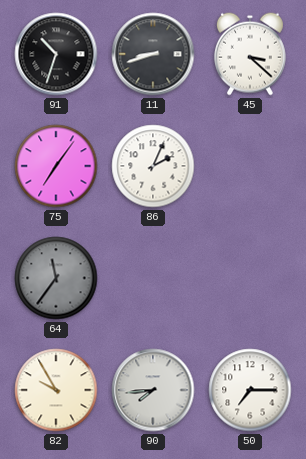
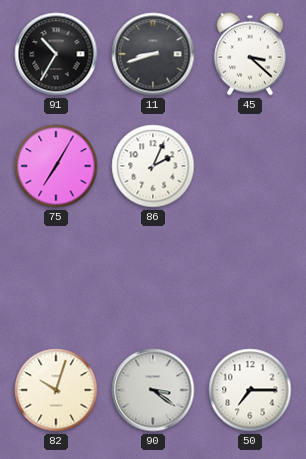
91: 10:33 -> 10:35 (56, 54)
75: 7:06 -> 7:05 (56, 166)
64: 11:36 -> none (56, 278)
82: 9:55 -> 10:03 (56, 390)
90: 7:44 -> 3:21 (153, 390)
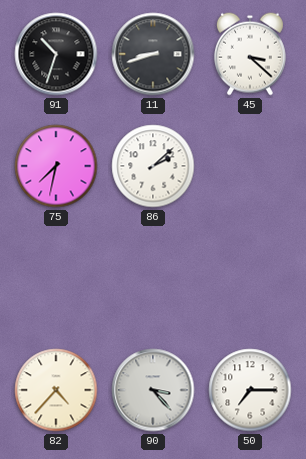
91: 10:35 -> 10:33 (56, 54)
75: 7:05 -> 7:32 (56, 166)
86: 2:04 -> 2:08 (153, 166)
82: 10:03 -> 4:37 (56, 390)
90: 3:21 -> 3:23 (153, 390)
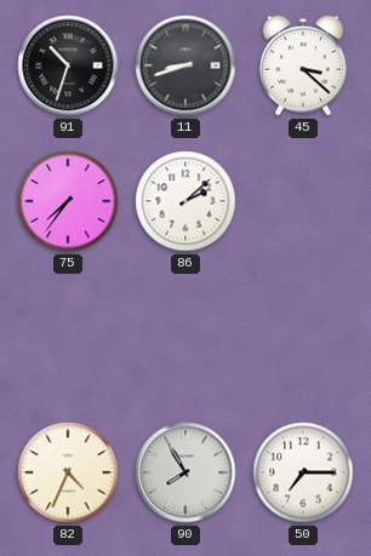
75: 7:32 -> 7:36 (68, 201)
82: 4:37 -> 4:34 (68, 472)
90: 3:23 -> 7:55 (185, 472)
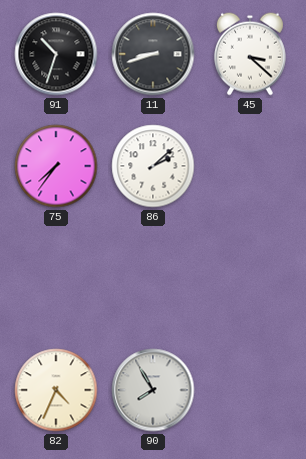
50: 7:15 -> none (303, 472)
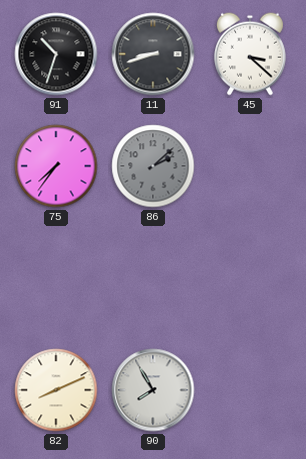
86 dial: white -> grey (153, 166)
82: 4:34 -> 8:11 (56, 390)
